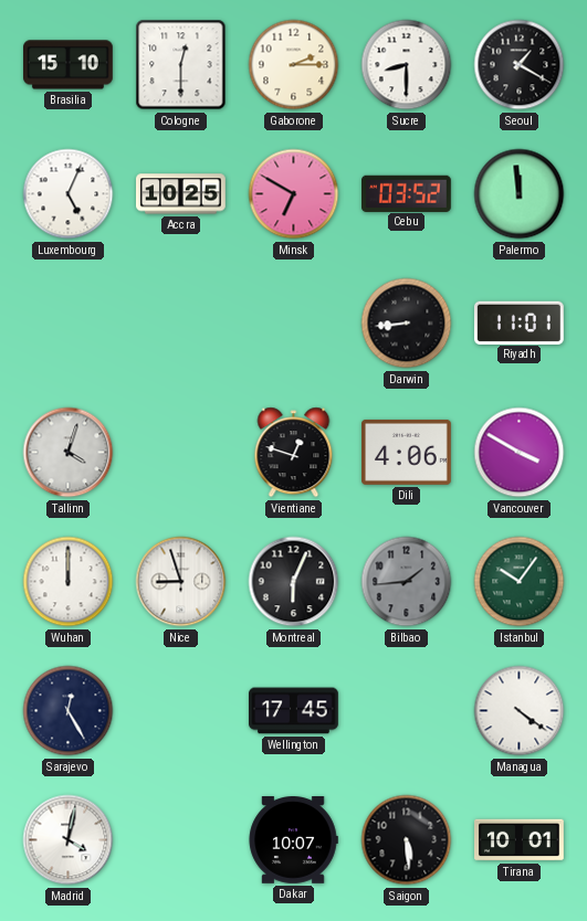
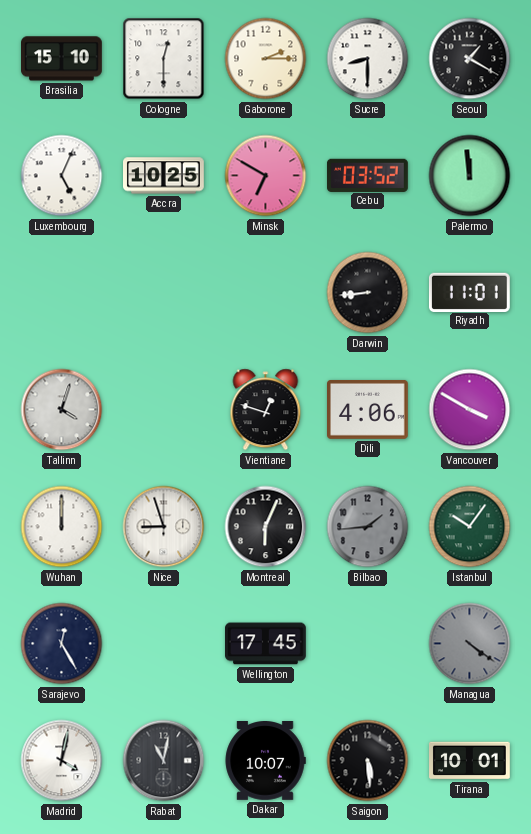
Managua dial: white -> grey (470, 644)
Rabat: none -> 11:02 (164, 761)
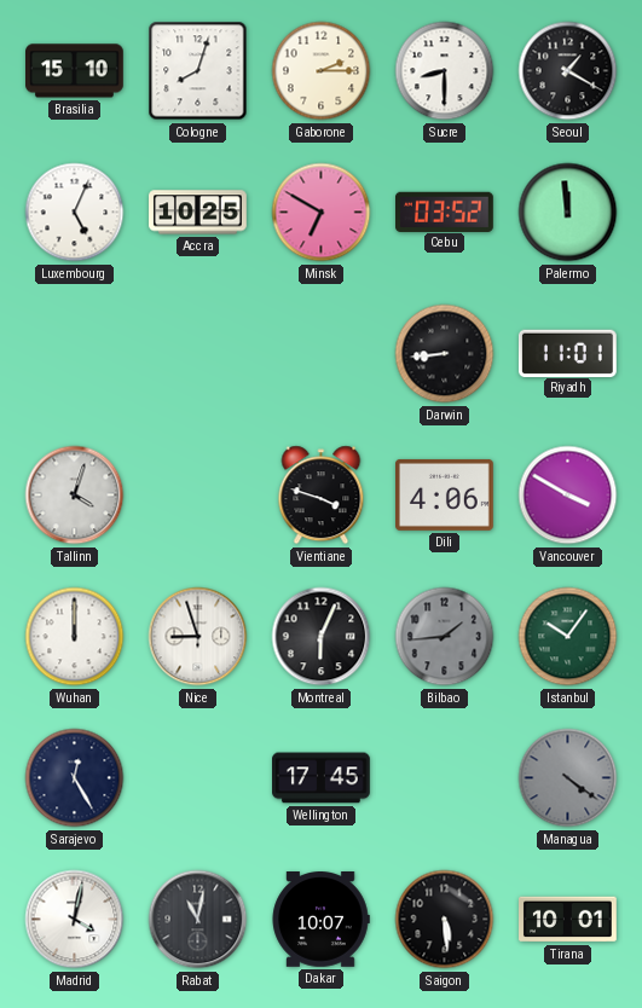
Cologne: 12:30 -> 8:03 (198, 71)
Vientiane: 12:48 -> 3:48 (322, 496)
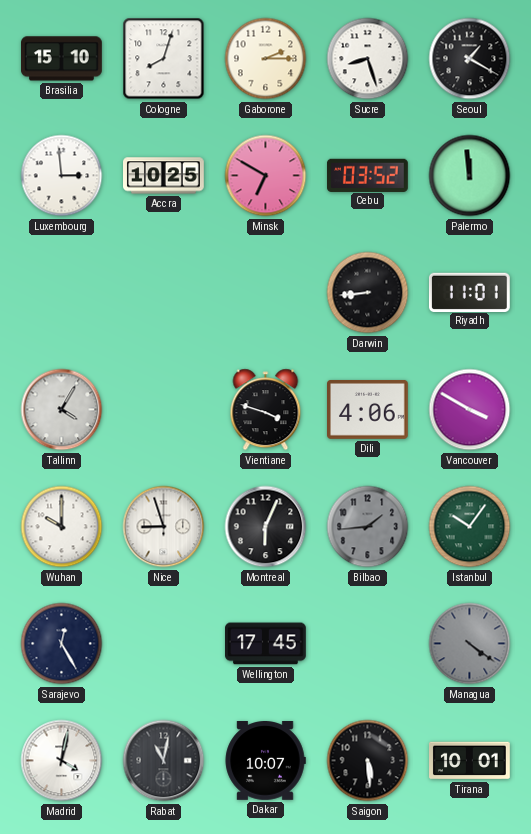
Sucre: 8:30 -> 8:27 (368, 59)
Luxembourg: 5:04 -> 2:59 (62, 176)
Tallinn: 4:03 -> 4:05 (62, 410)
Wuhan: 12:00 -> 10:00 (62, 527)
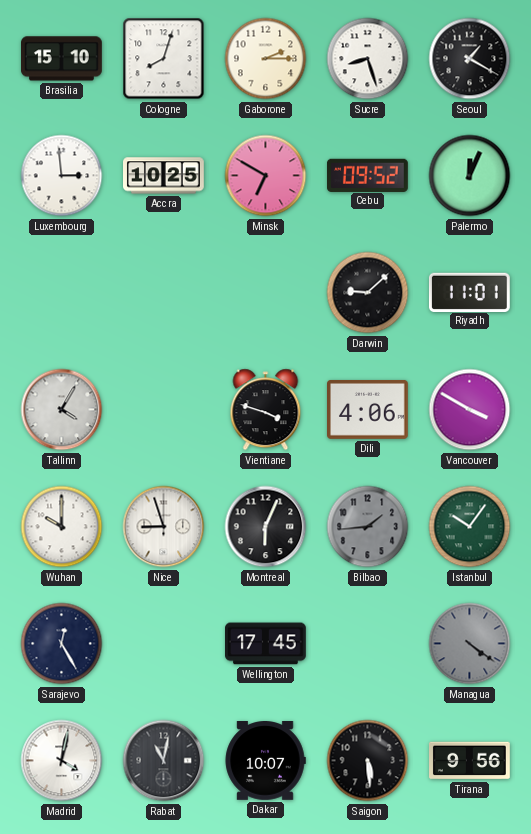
Cebu: 03:52 -> 09:52 (368, 175)
Palermo: 11:59 -> 12:04 (470, 176)
Darwin: 8:44 -> 9:08 (368, 293)
Tirana: 10:01 -> 9:56 (470, 761)
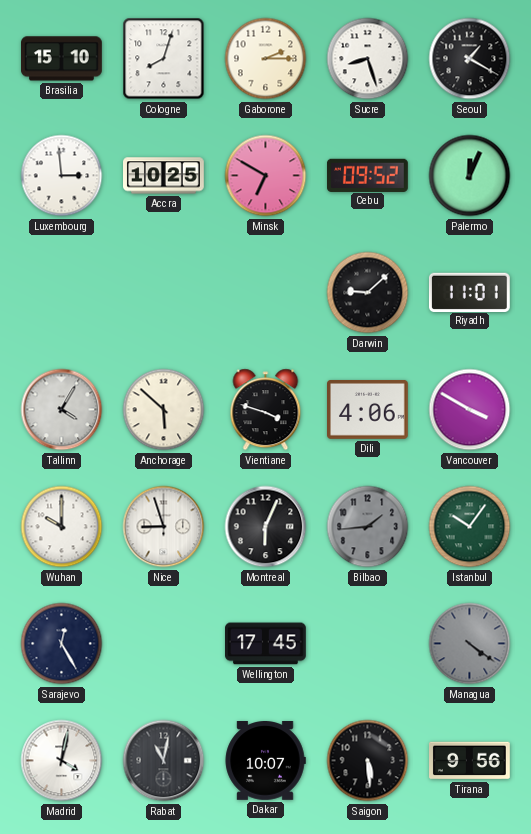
Anchorage: none -> 5:52 (164, 410)
